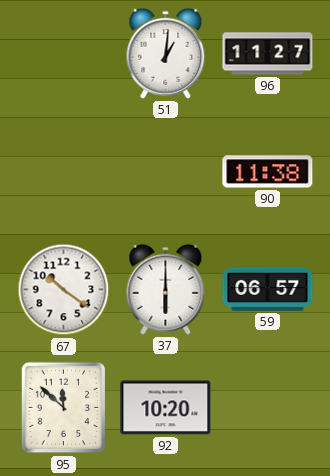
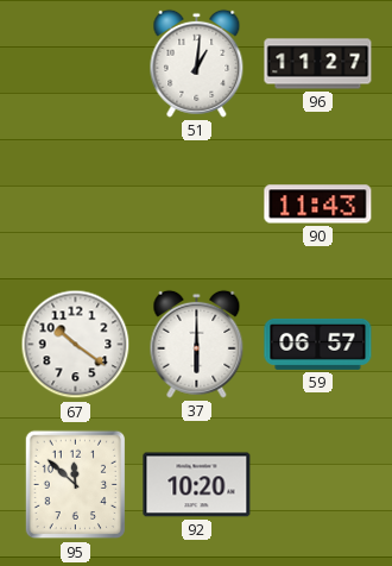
90: 11:38 -> 11:43 (318, 205)
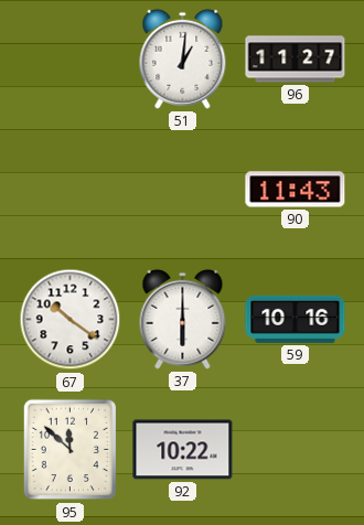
59: 06:57 -> 10:16 (296, 319)
92: 10:20 -> 10:22 (183, 450)
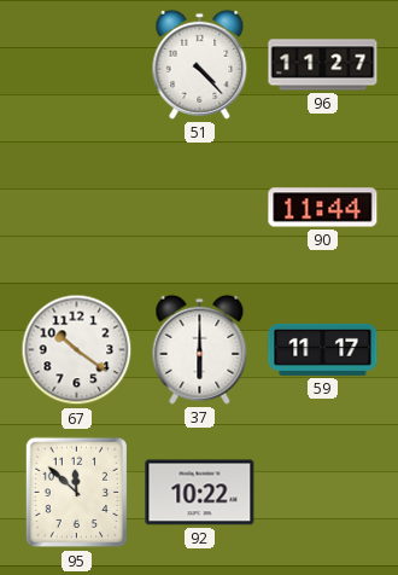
51: 1:01 -> 4:23 (200, 64)
90: 11:43 -> 11:44 (323, 208)
59: 10:16 -> 11:17 (323, 349)
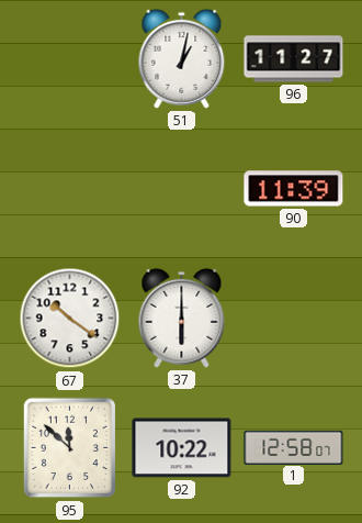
51: 4:23 -> 1:02 (182, 58)
90: 11:44 -> 11:39 (294, 189)
59: 11:17 -> none (323, 349)
1: none -> 12:58 (294, 447)
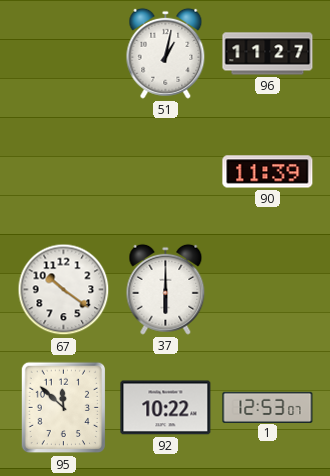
1: 12:58 -> 12:53 (268, 407)
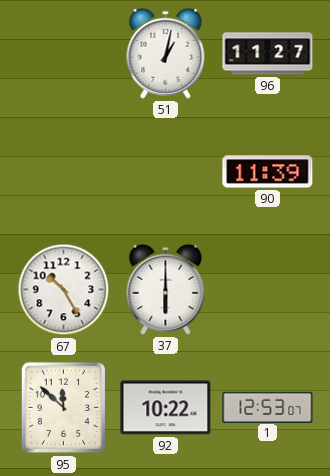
67: 10:21 -> 10:25 (64, 290)
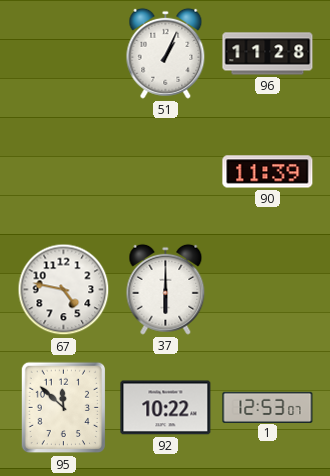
51: 1:02 -> 1:04 (166, 53)
96: 11:27 -> 11:28 (268, 54)
67: 10:25 -> 4:47 (64, 290)
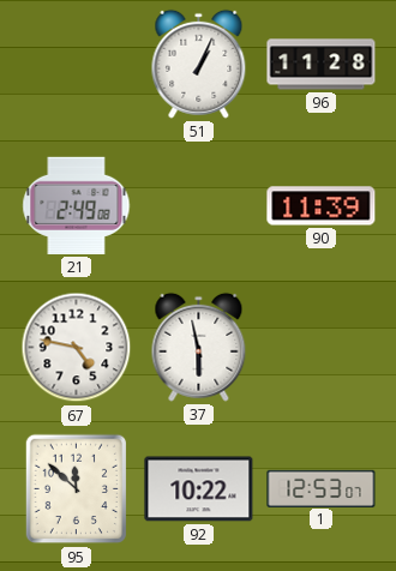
21: none -> 2:49 (77, 205)
37: 6:00 -> 5:58 (199, 347)
